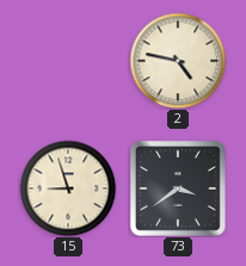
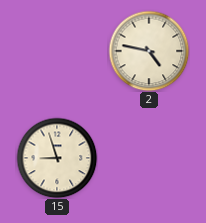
73: 3:39 -> none (178, 188)
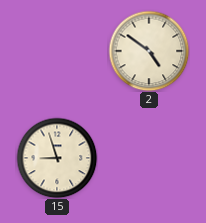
2: 4:47 -> 4:51 (149, 51)
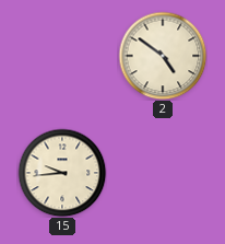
15: 8:57 -> 9:44 (62, 173)
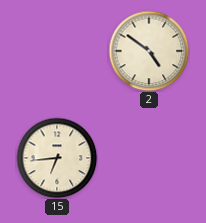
15: 9:44 -> 6:44 (57, 158)
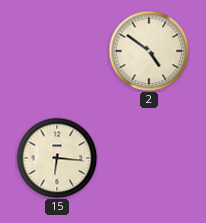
15: 6:44 -> 6:16 (57, 158)
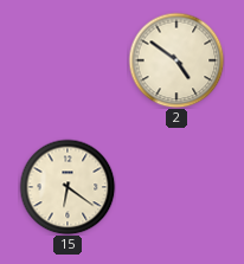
15: 6:16 -> 6:21 (68, 187)
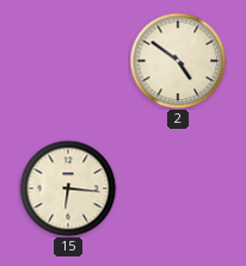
15: 6:21 -> 6:16 (68, 188)
